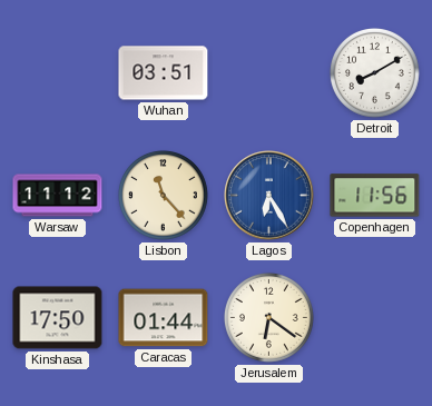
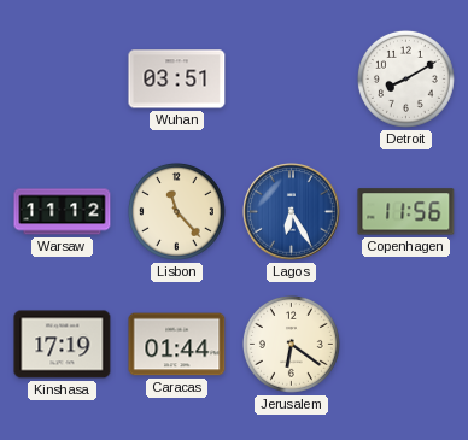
Kinshasa: 17:50 -> 17:19 (63, 345)
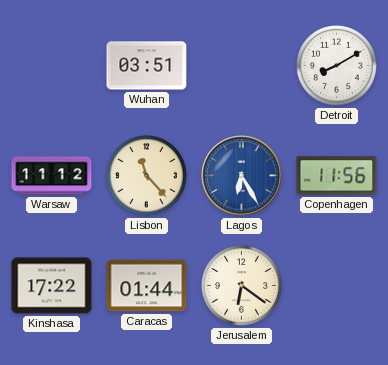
Kinshasa: 17:19 -> 17:22 (52, 286)
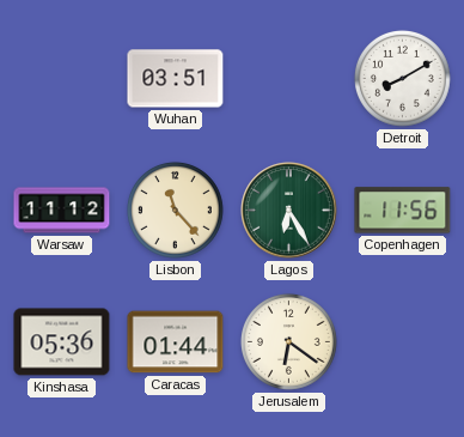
Lagos dial: blue -> green (289, 211)
Kinshasa: 17:22 -> 05:36 (62, 342)
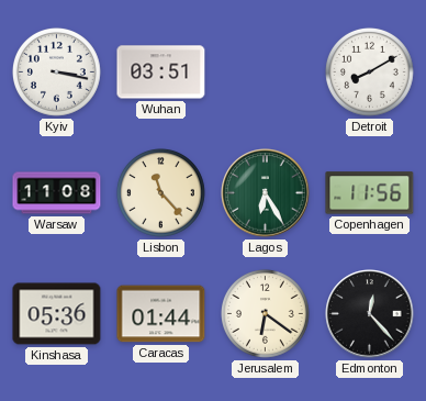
Kyiv: none -> 3:17 (56, 71)
Warsaw: 11:12 -> 11:08 (57, 193)
Edmonton: none -> 12:23 (370, 314)
